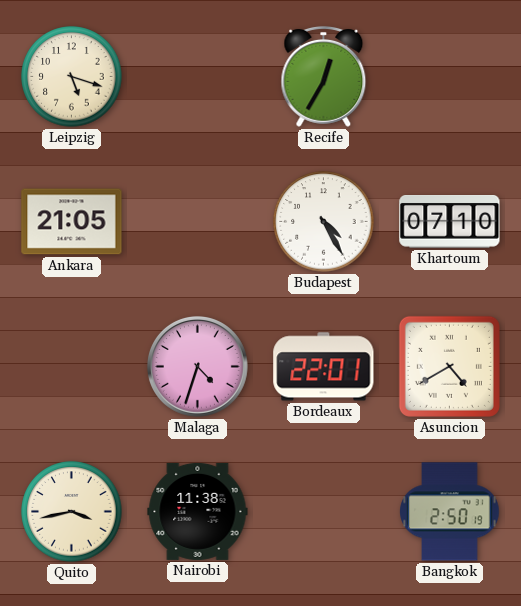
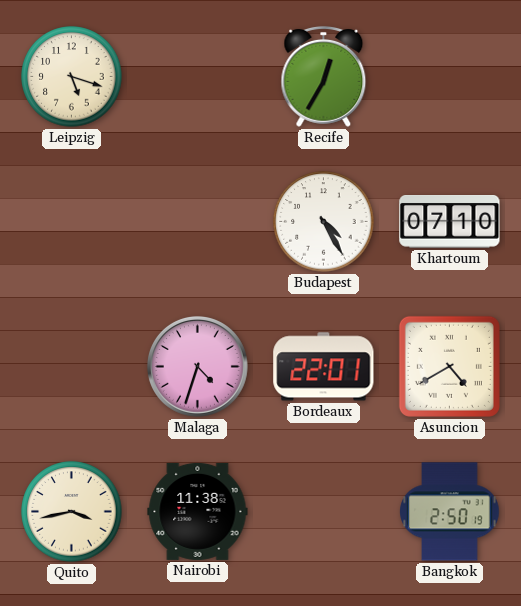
Ankara: 21:05 -> none (72, 222)
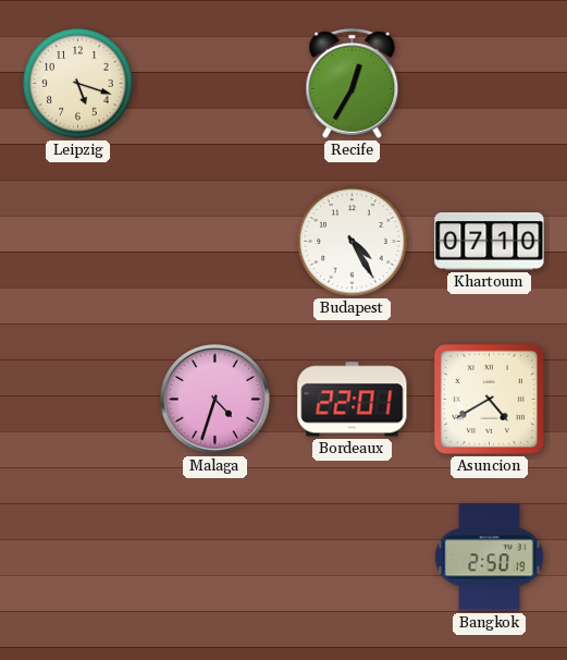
Quito: 3:43 -> none (72, 512)
Nairobi: 11:38 -> none (198, 511)
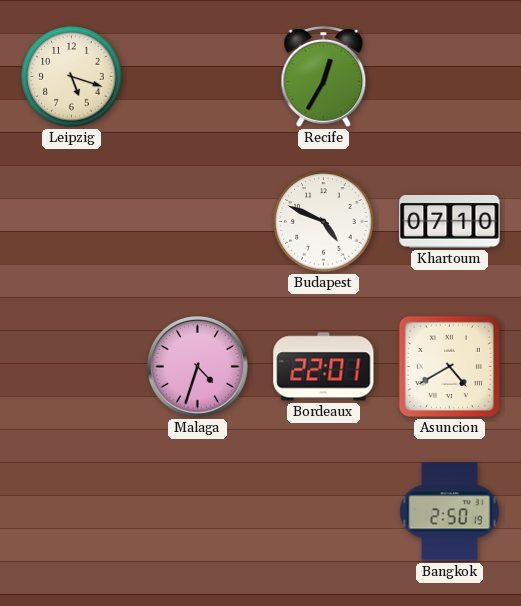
Budapest: 4:25 -> 4:49 (324, 222)
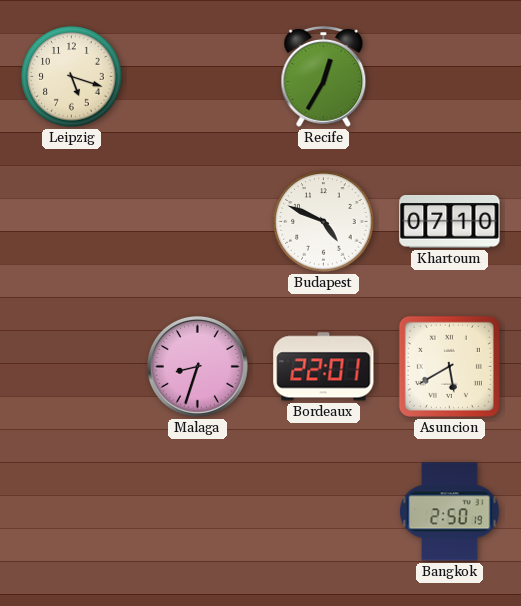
Malaga: 4:33 -> 8:33 (197, 366)
Asuncion: 4:40 -> 5:40 (449, 366)
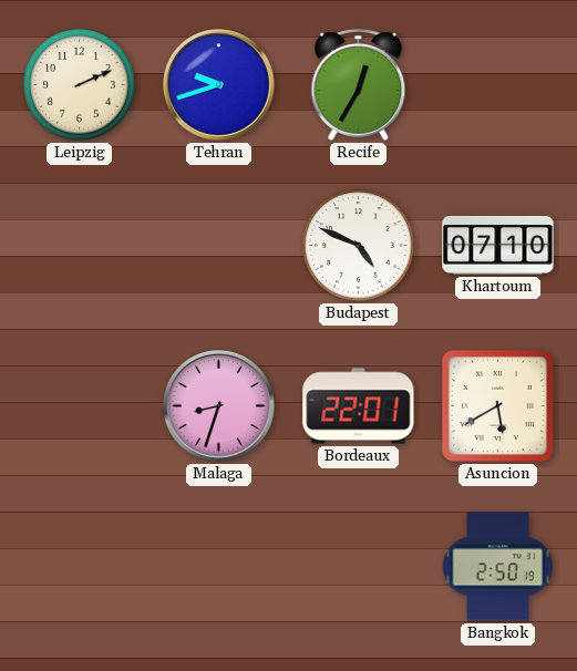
Leipzig: 5:18 -> 2:11 (80, 85)
Tehran: none -> 9:42 (218, 84)
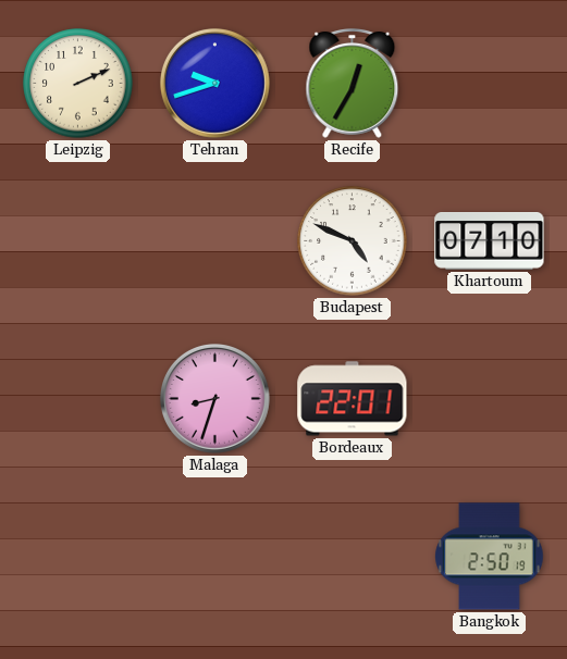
Asuncion: 5:40 -> none (497, 405)
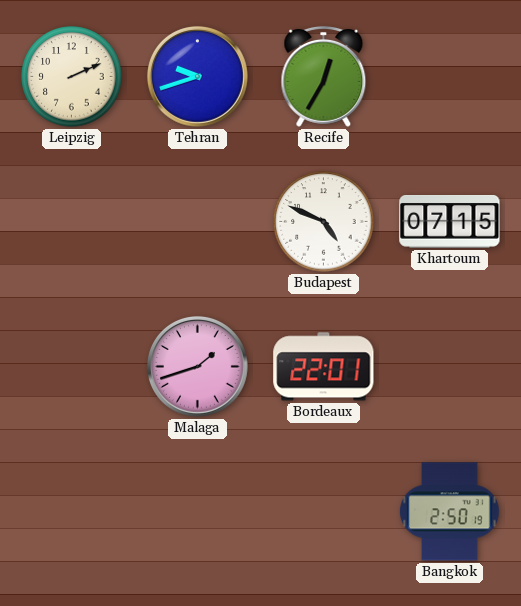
Khartoum: 07:10 -> 07:15 (450, 222)
Malaga: 8:33 -> 1:42 (197, 366)
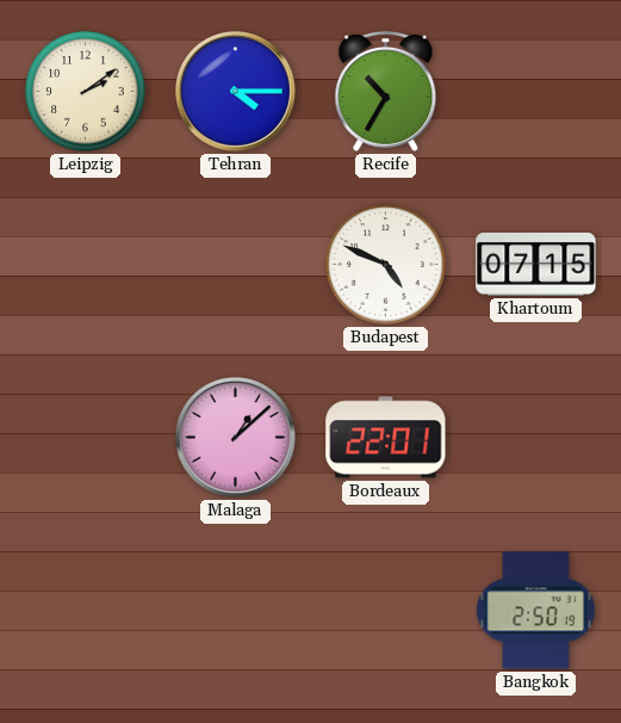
Leipzig: 2:11 -> 2:09 (86, 92)
Tehran: 9:42 -> 4:15 (235, 91)
Recife: 12:35 -> 10:35 (386, 91)
Malaga: 1:42 -> 1:08 (235, 437)
